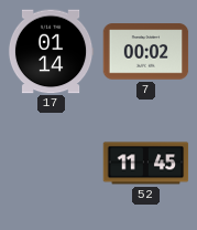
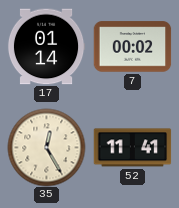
35: none -> 12:25 (46, 147)
52: 11:45 -> 11:41 (132, 148)
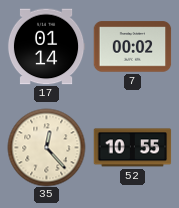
35: 12:25 -> 12:23 (46, 147)
52: 11:41 -> 10:55 (132, 148)
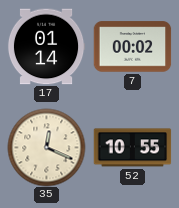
35: 12:23 -> 12:19 (46, 147)
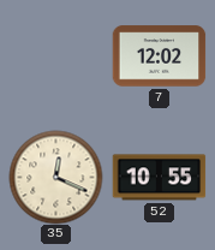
17: 01:14 -> none (46, 47)
7: 00:02 -> 12:02 (159, 56)
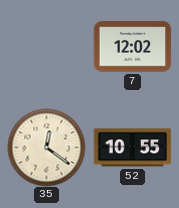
35: 12:19 -> 12:21 (46, 147)
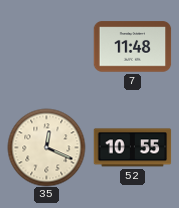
7: 12:02 -> 11:48 (132, 47)
35: 12:21 -> 12:19 (46, 147)
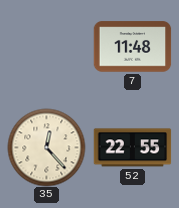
35: 12:19 -> 12:23 (46, 147)
52: 10:55 -> 22:55 (132, 148)
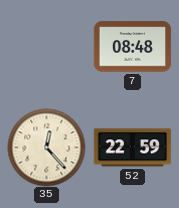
7: 11:48 -> 08:48 (132, 47)
52: 22:55 -> 22:59 (132, 148)
